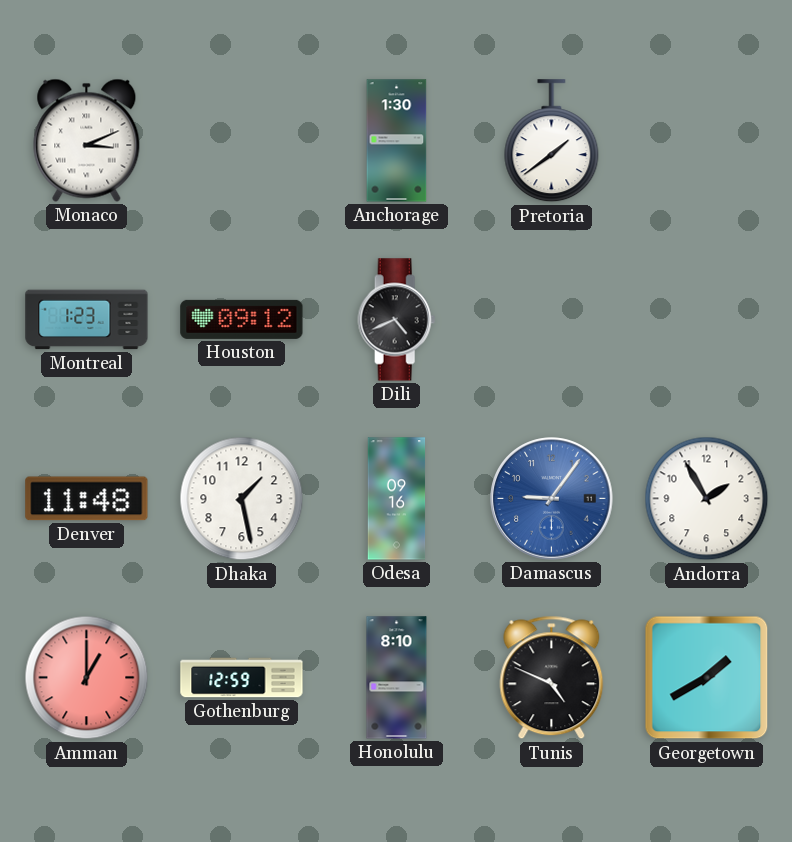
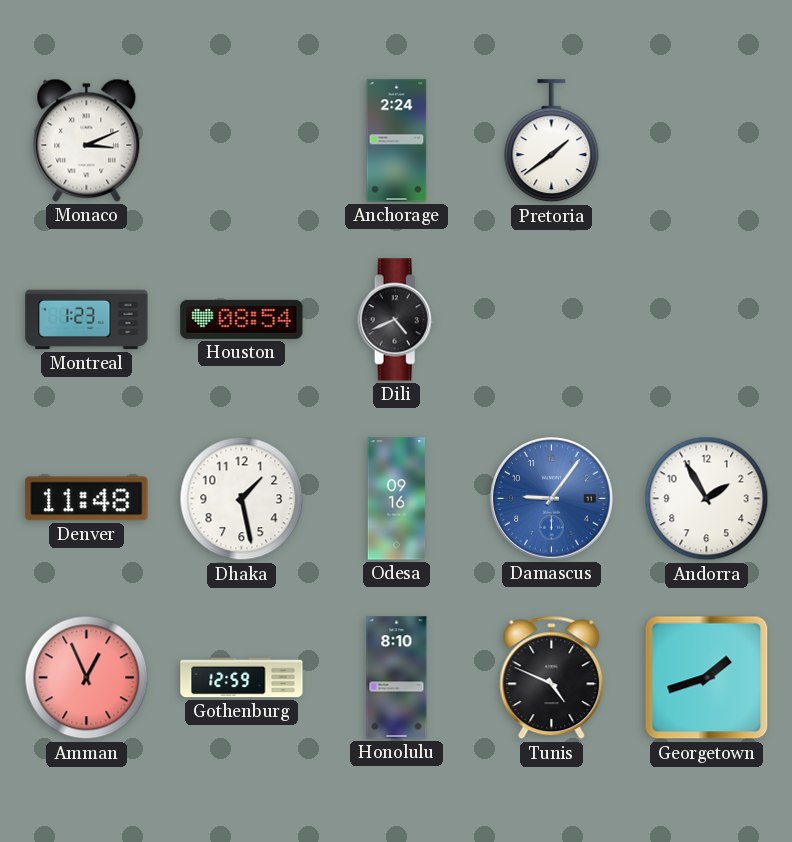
Anchorage: 1:30 -> 2:24 (397, 141)
Houston: 09:12 -> 08:54 (242, 319)
Amman: 1:00 -> 12:56 (87, 678)
Georgetown: 1:40 -> 1:42 (707, 678)
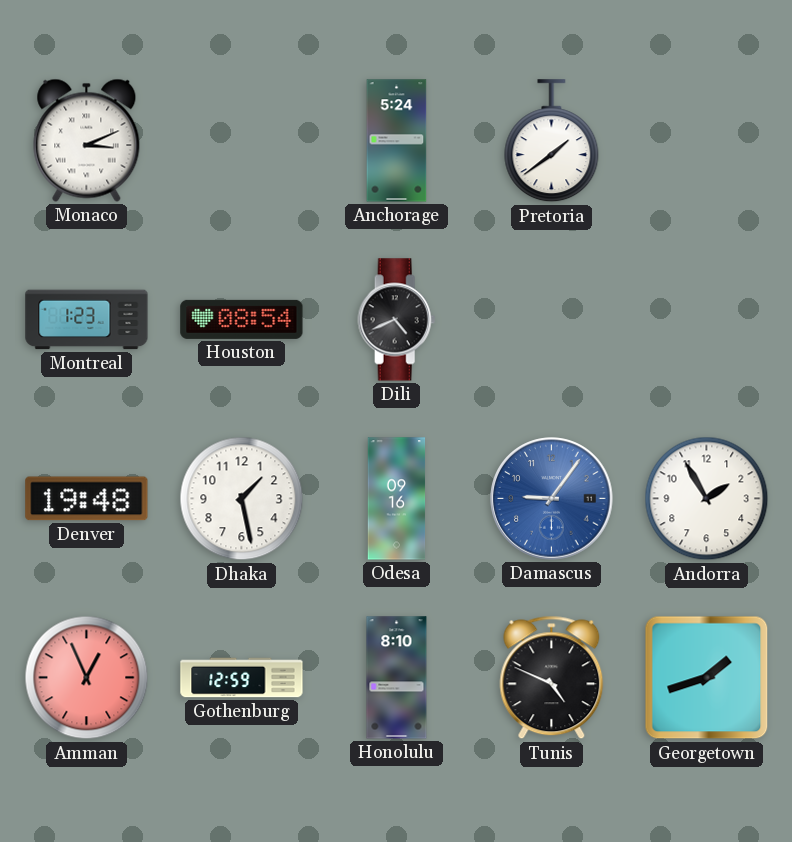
Anchorage: 2:24 -> 5:24 (397, 141)
Denver: 11:48 -> 19:48 (87, 499)
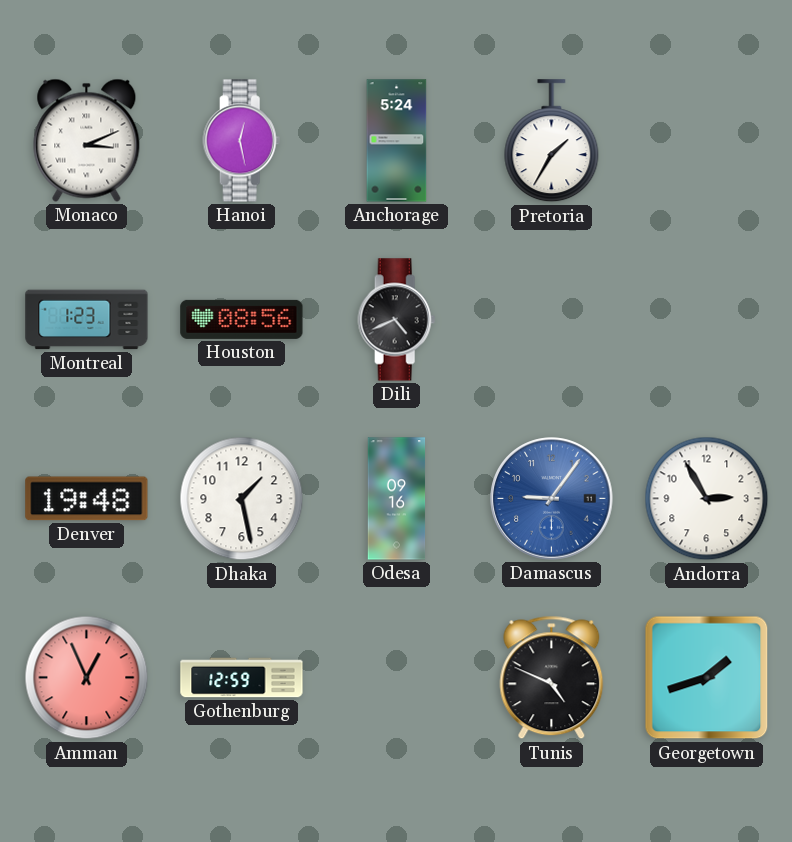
Hanoi: none -> 12:28 (242, 141)
Pretoria: 1:39 -> 1:35 (552, 141)
Houston: 08:54 -> 08:56 (242, 319)
Andorra: 1:55 -> 2:55 (707, 499)
Honolulu: 8:10 -> none (397, 678)
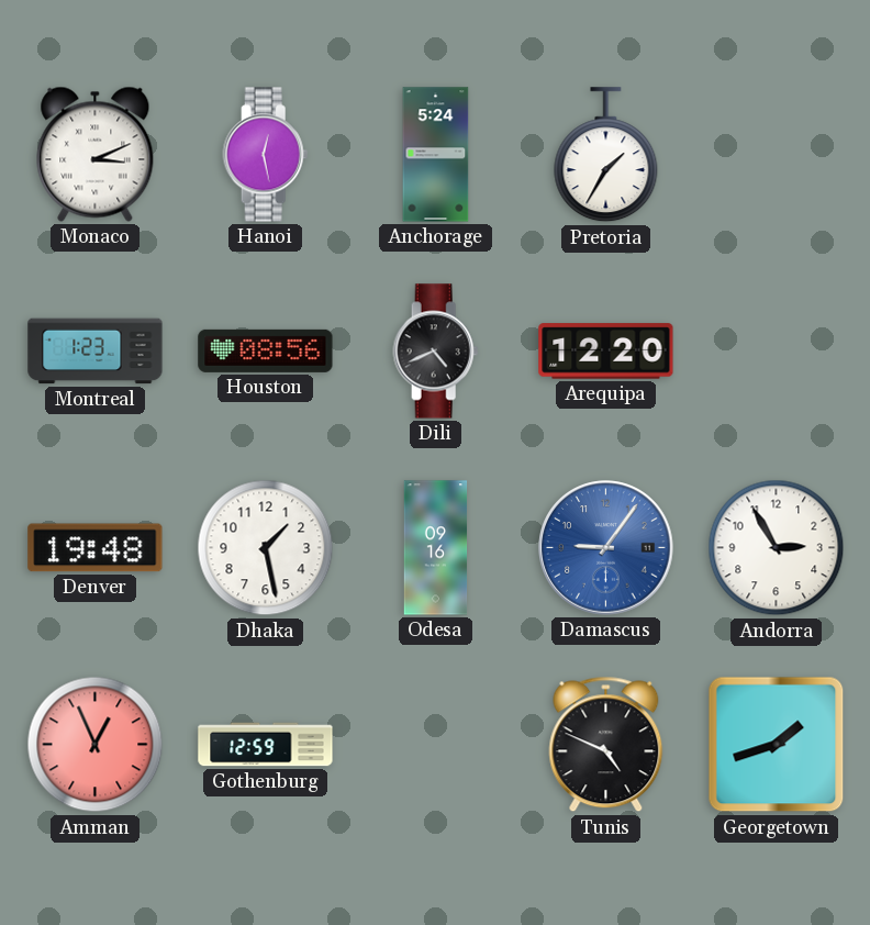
Arequipa: none -> 12:20 (606, 352)
